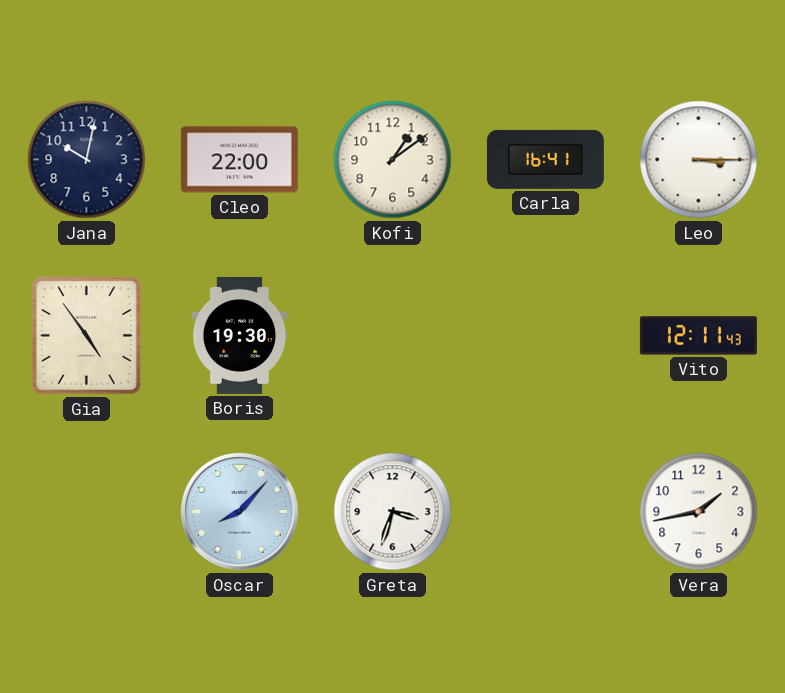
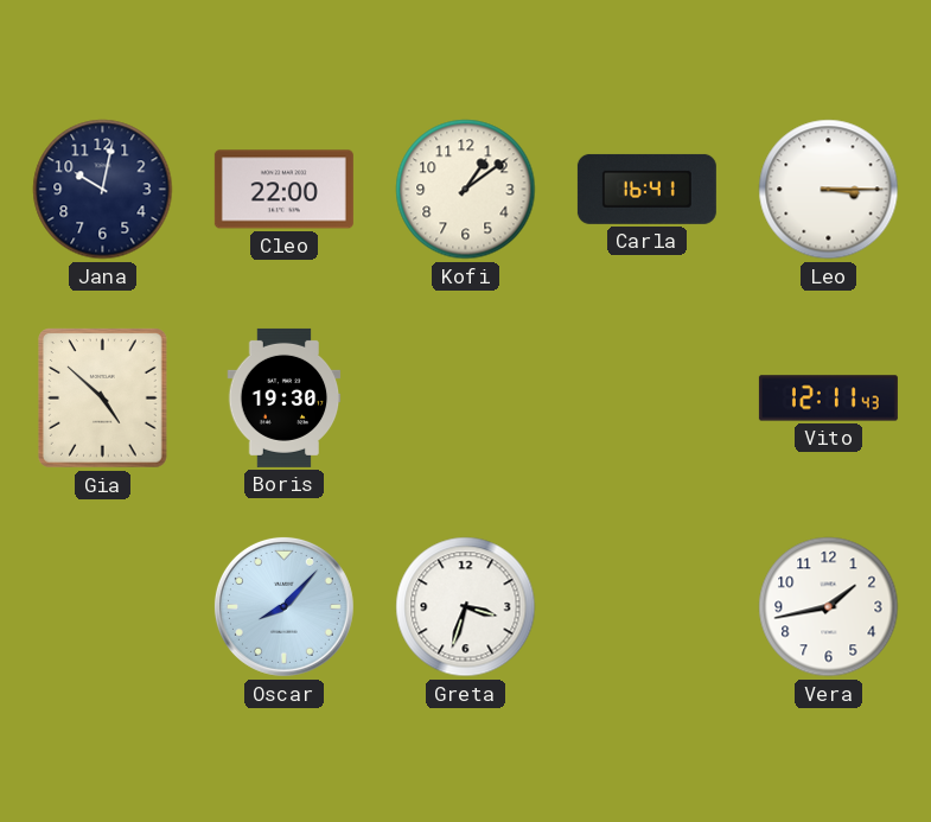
Gia: 4:54 -> 4:52 (103, 399)
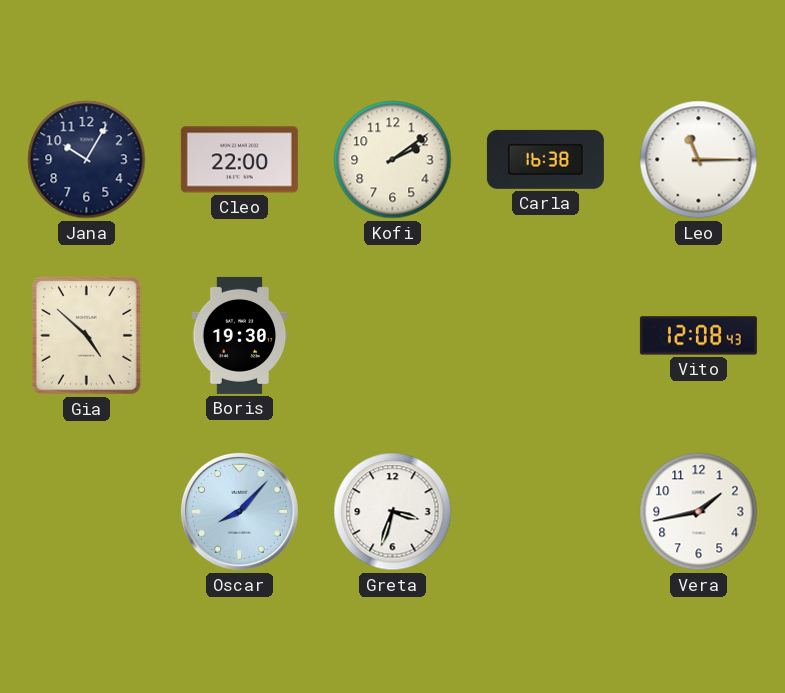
Jana: 10:02 -> 10:05 (87, 160)
Kofi: 1:09 -> 2:09 (393, 160)
Carla: 16:41 -> 16:38 (545, 159)
Leo: 3:15 -> 11:15 (699, 160)
Vito: 12:11 -> 12:08 (698, 336)
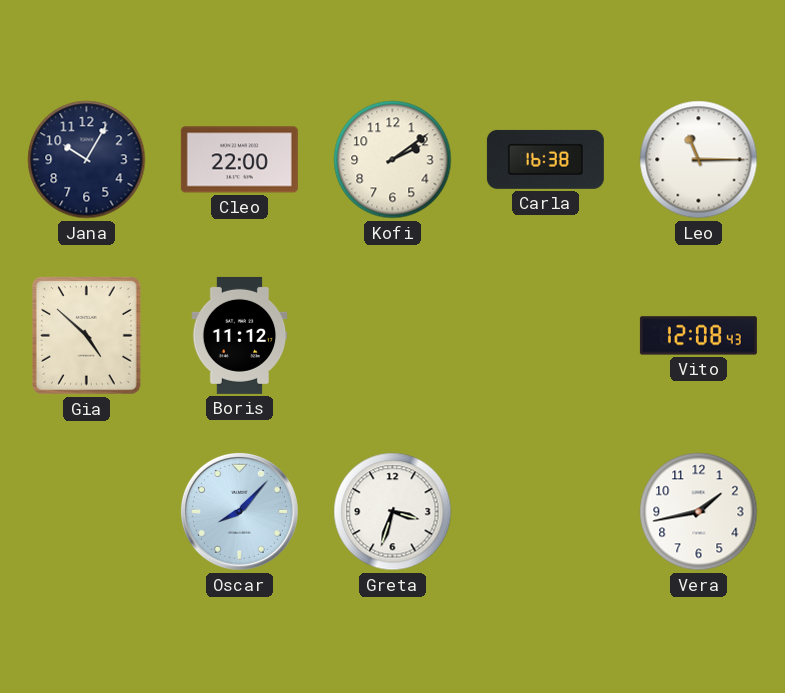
Boris: 19:30 -> 11:12 (240, 335)
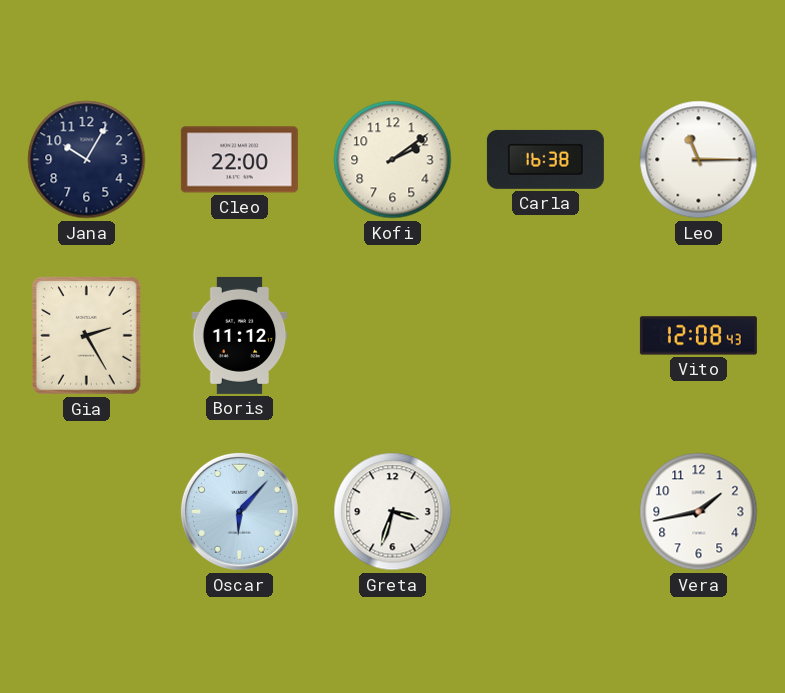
Gia: 4:52 -> 2:25 (87, 336)
Oscar: 8:07 -> 6:07 (239, 511)
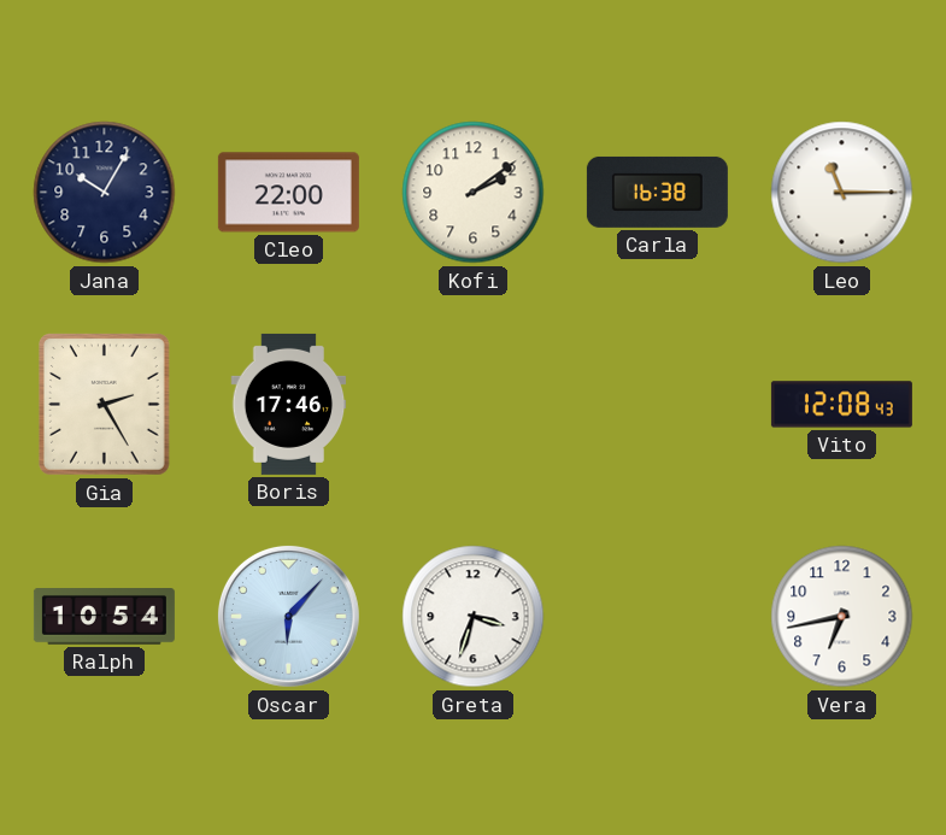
Boris: 11:12 -> 17:46 (289, 404)
Ralph: none -> 10:54 (104, 617)
Vera: 1:43 -> 6:43 (842, 617)
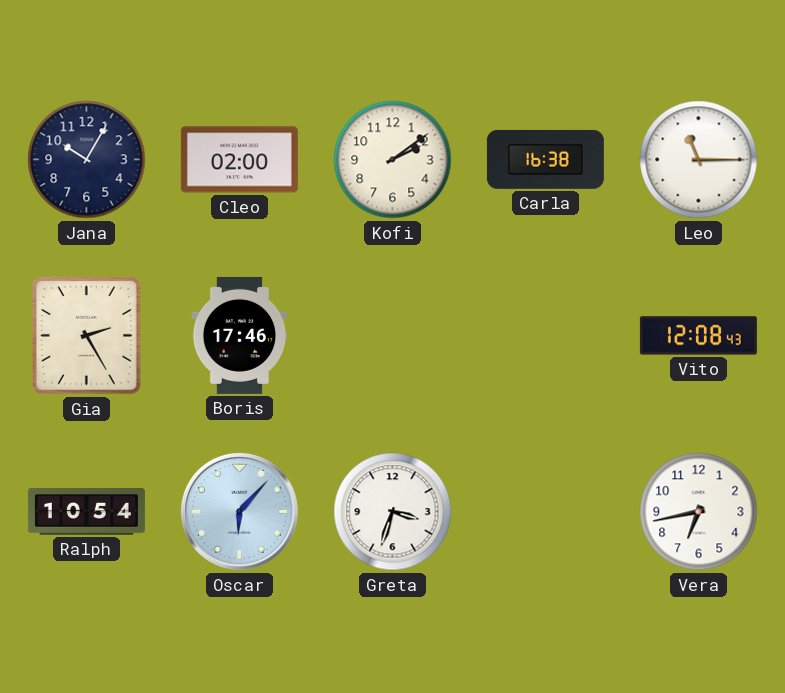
Cleo: 22:00 -> 02:00 (239, 160)
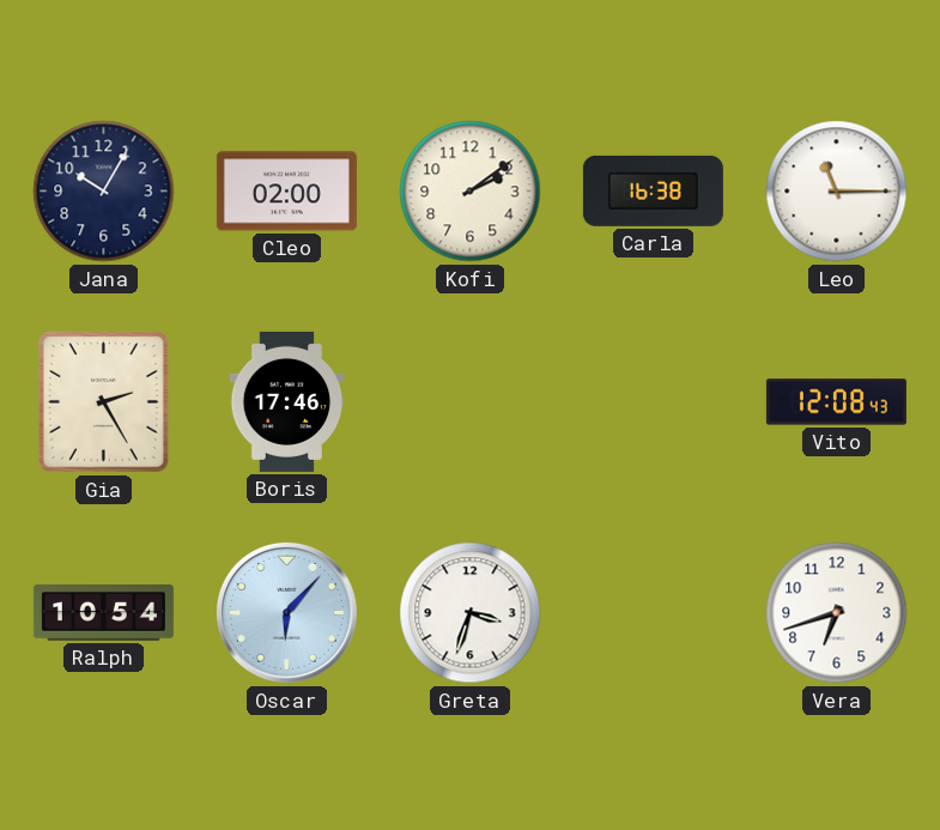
Vera: 6:43 -> 6:42 (837, 613)
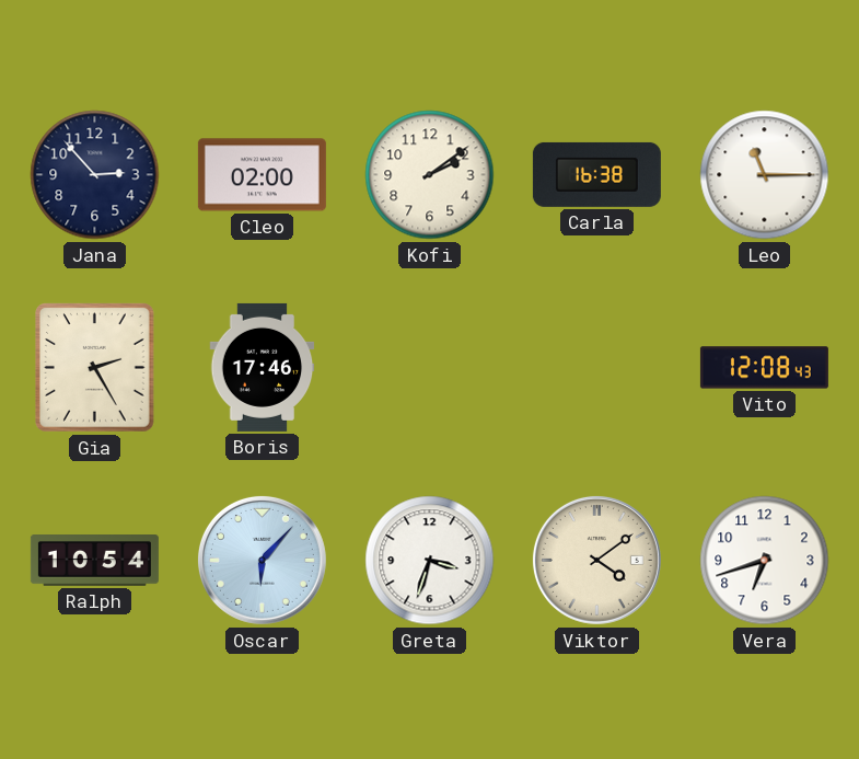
Jana: 10:05 -> 2:53 (95, 175)
Viktor: none -> 4:09 (596, 560)
